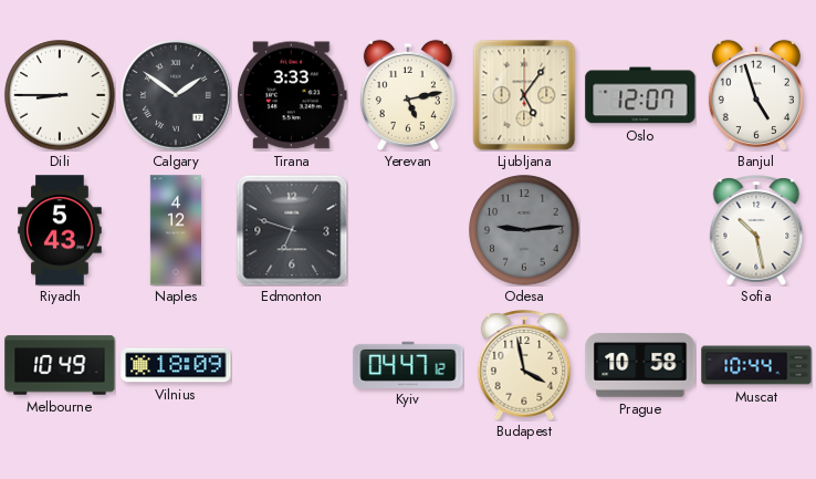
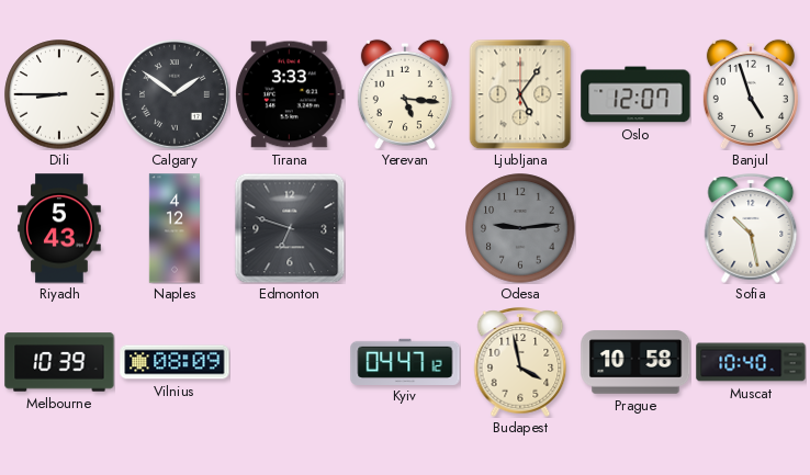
Yerevan: 5:13 -> 5:16 (405, 93)
Melbourne: 10:49 -> 10:39 (59, 362)
Vilnius: 18:09 -> 08:09 (175, 362)
Muscat: 10:44 -> 10:40 (751, 362)
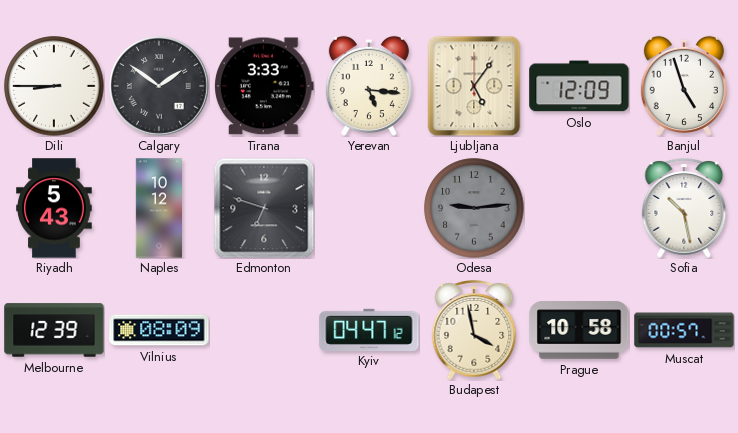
Oslo: 12:07 -> 12:09 (579, 86)
Naples: 4:12 -> 10:12 (158, 208)
Melbourne: 10:39 -> 12:39 (54, 330)
Muscat: 10:40 -> 00:57 (684, 330)
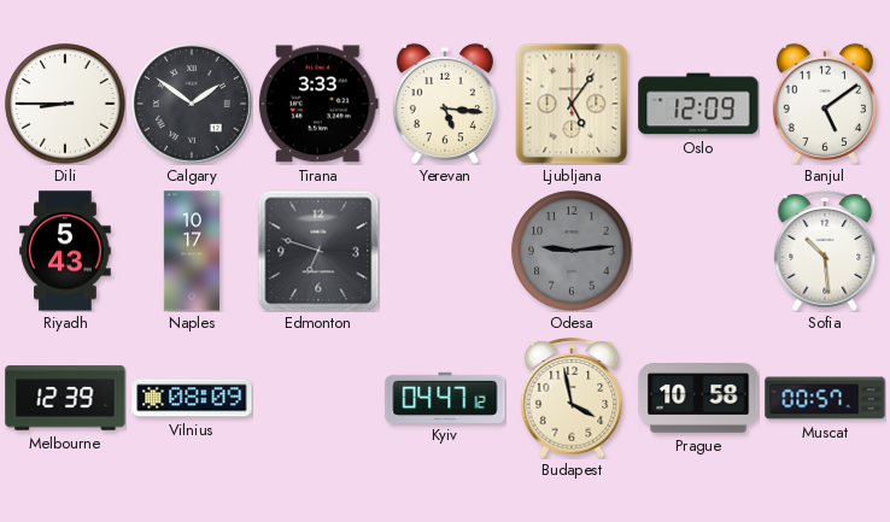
Banjul: 4:57 -> 5:09 (825, 102)
Naples: 10:12 -> 10:17 (191, 251)
Sofia: 10:28 -> 10:29 (825, 251)
